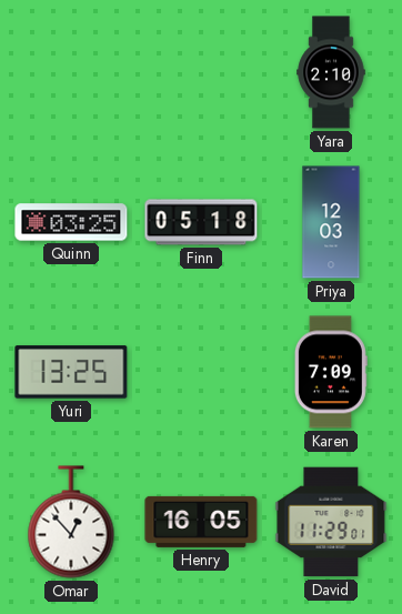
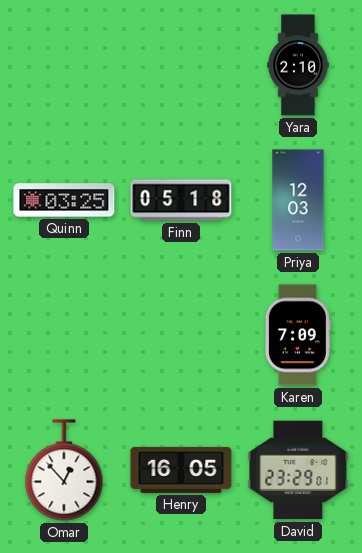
Yuri: 13:25 -> none (71, 372)
David: 11:29 -> 23:29 (298, 470)
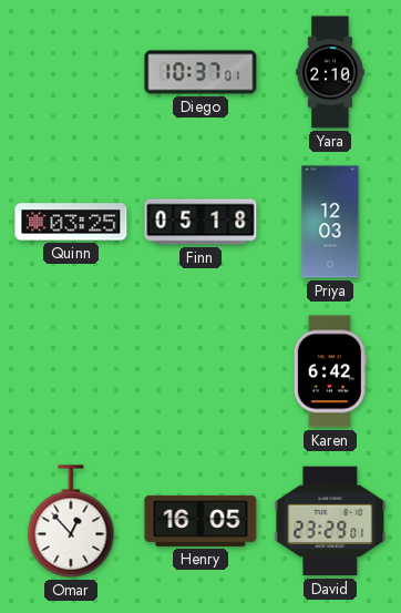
Diego: none -> 10:37 (200, 72)
Karen: 7:09 -> 6:42 (330, 371)
